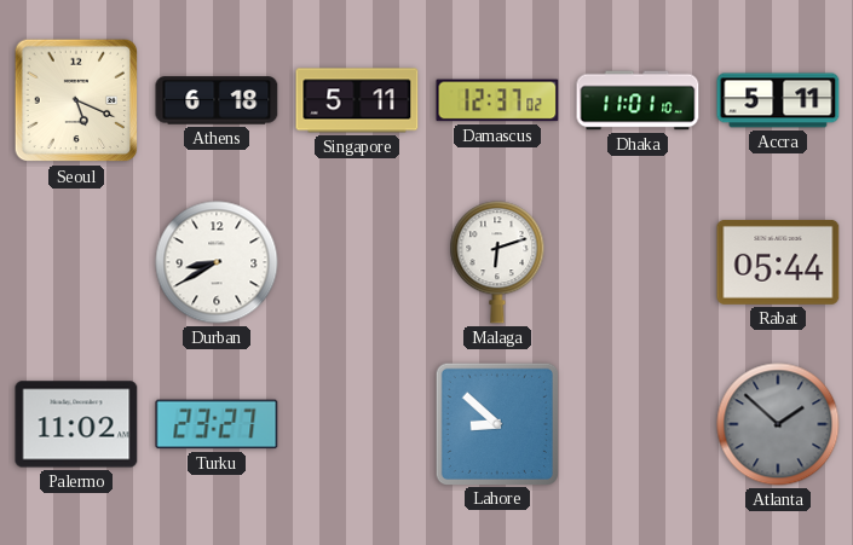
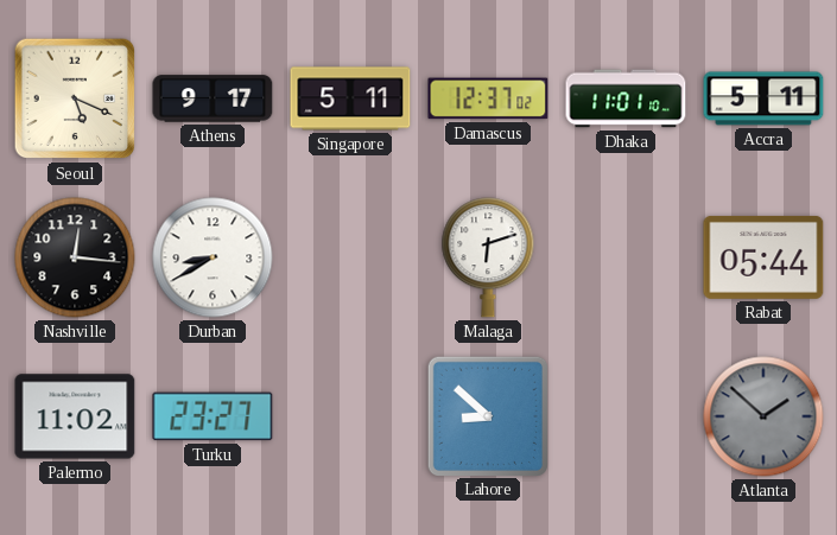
Athens: 6:18 -> 9:17 (213, 98)
Nashville: none -> 12:16 (75, 257)
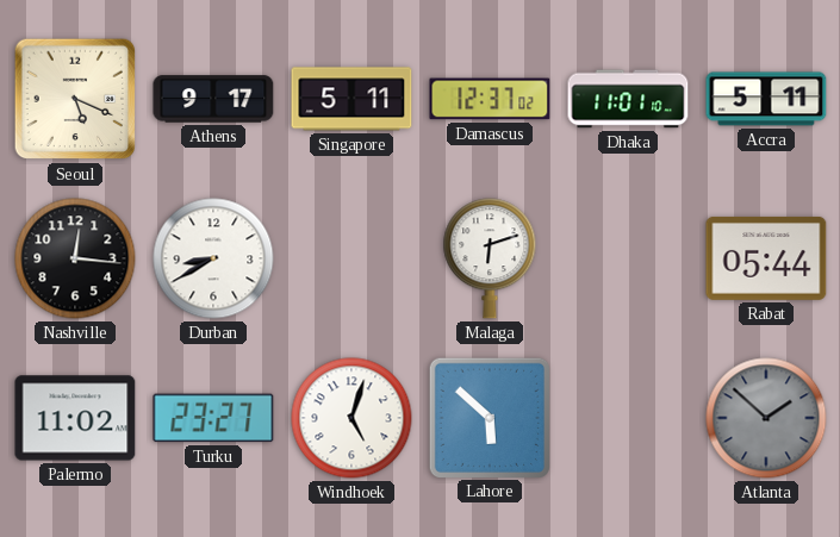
Windhoek: none -> 5:03 (351, 418)
Lahore: 8:52 -> 5:52 (489, 417)
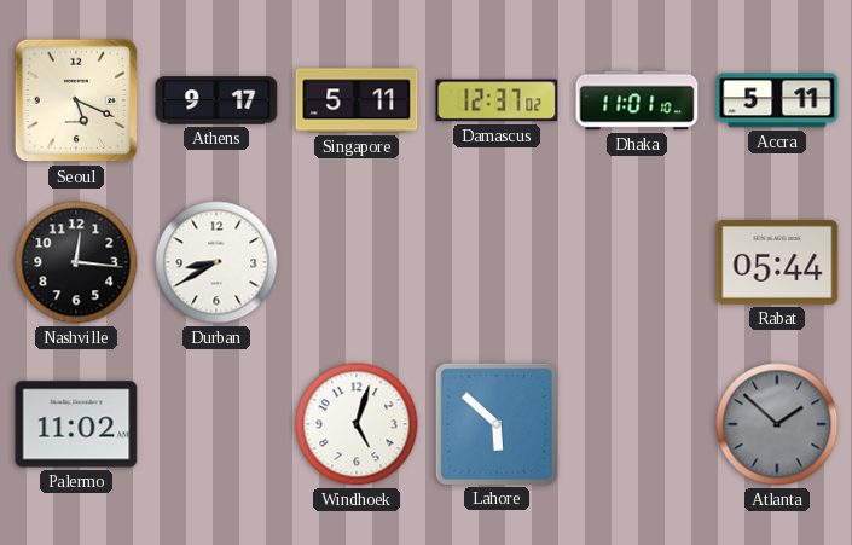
Malaga: 6:12 -> none (490, 258)
Turku: 23:27 -> none (213, 418)
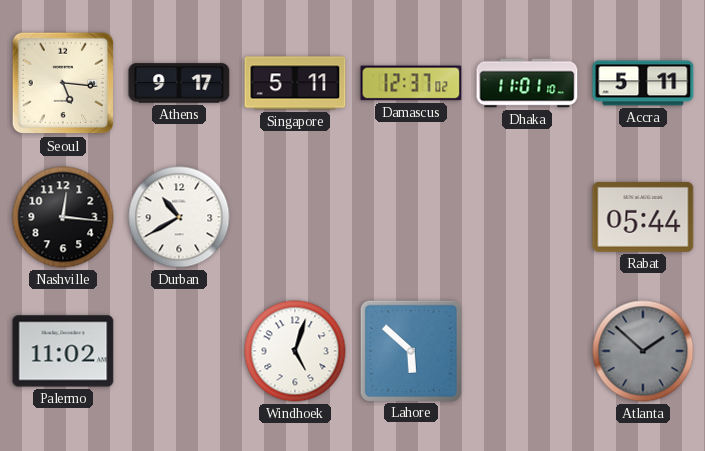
Seoul: 5:19 -> 5:16 (63, 83)
Durban: 8:40 -> 10:40 (179, 217)
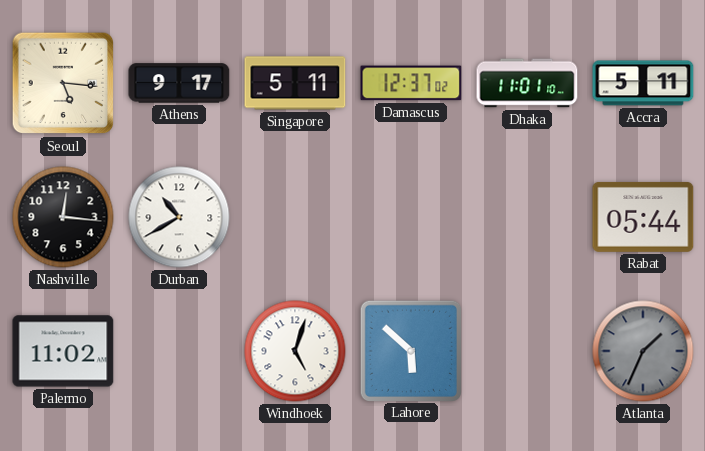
Atlanta: 1:52 -> 1:34 (643, 351)
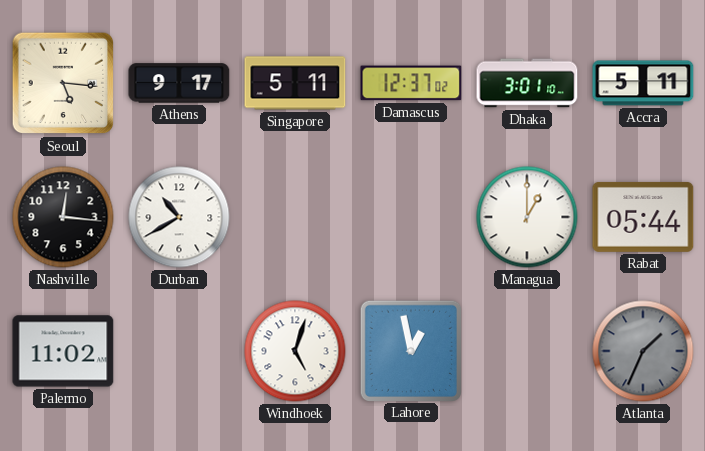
Dhaka: 11:01 -> 3:01 (527, 83)
Managua: none -> 1:00 (527, 217)
Lahore: 5:52 -> 12:58 (410, 350)
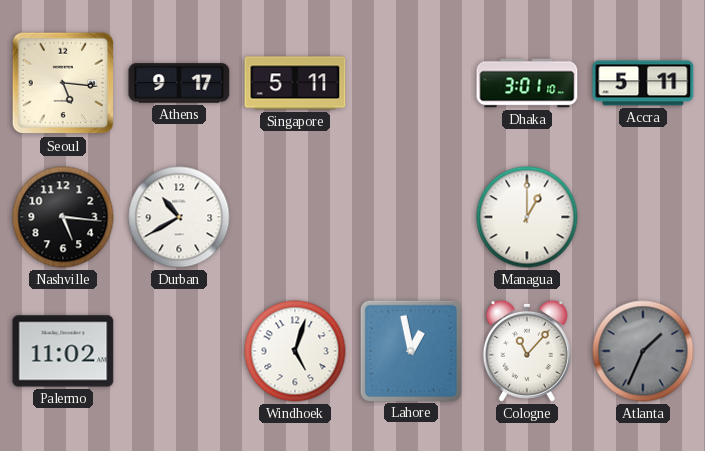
Damascus: 12:37 -> none (411, 83)
Nashville: 12:16 -> 5:16 (63, 217)
Rabat: 05:44 -> none (643, 217)
Cologne: none -> 11:07 (527, 351)
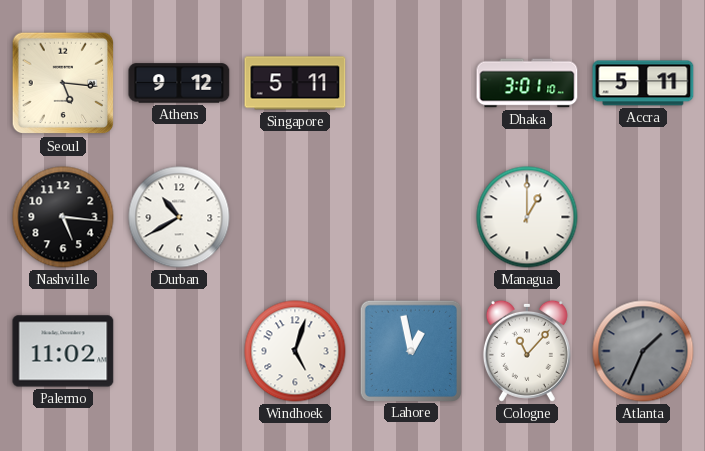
Athens: 9:17 -> 9:12 (179, 83)
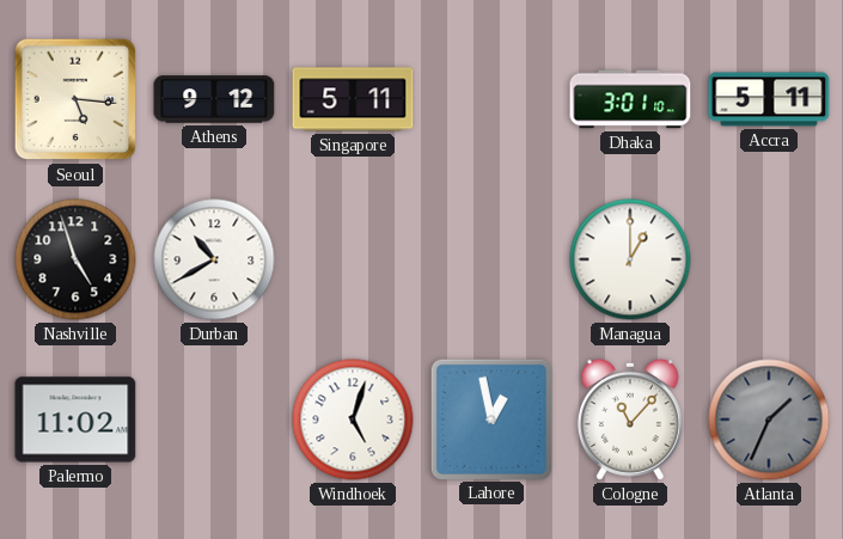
Nashville: 5:16 -> 4:57 (75, 259)
